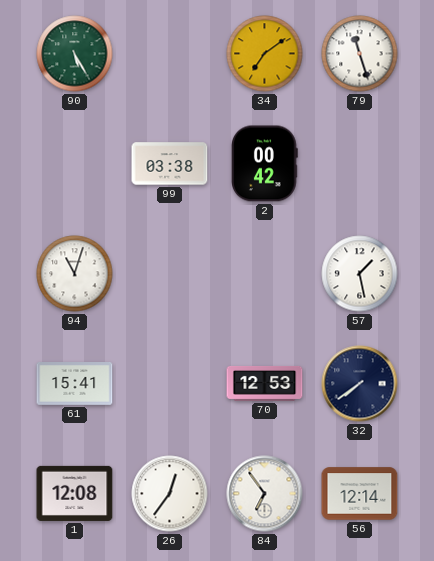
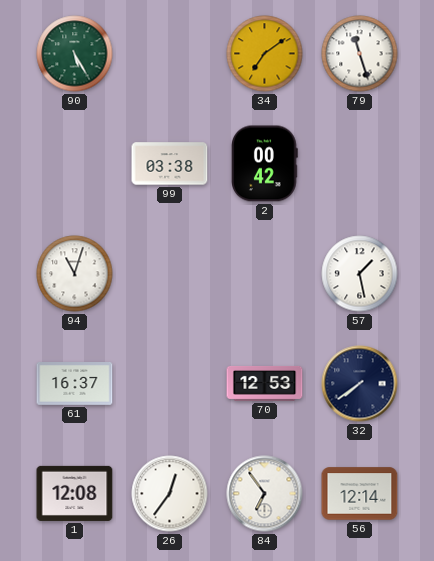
61: 15:41 -> 16:37 (75, 384)
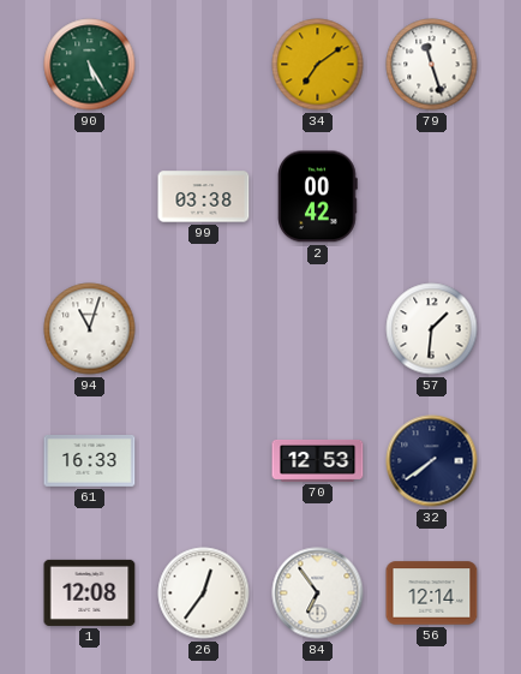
57: 1:28 -> 1:31 (432, 329)
61: 16:37 -> 16:33 (90, 461)
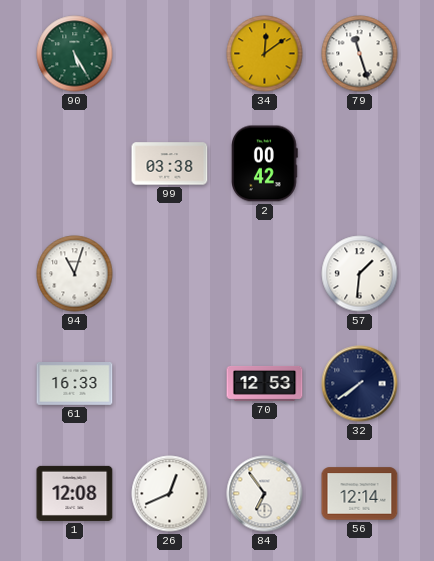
34: 7:09 -> 12:09 (265, 54)
26: 12:36 -> 12:41 (170, 494)
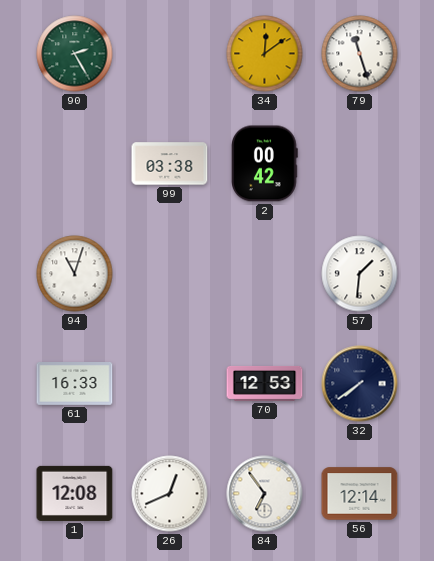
90: 5:25 -> 2:25 (75, 54)
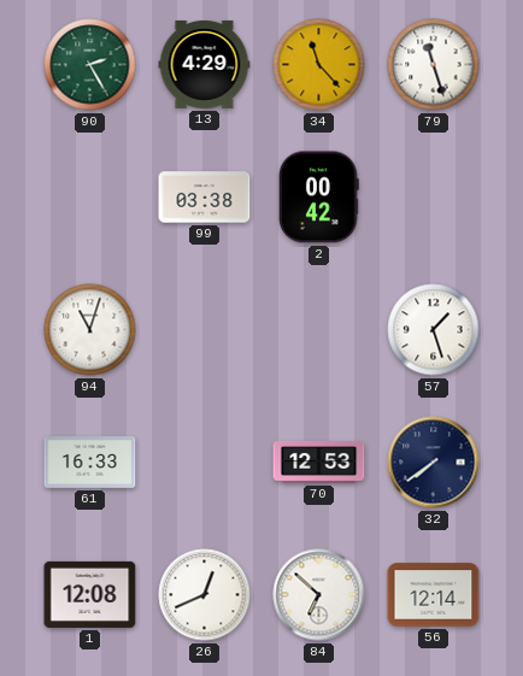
13: none -> 4:29 (205, 64)
34: 12:09 -> 11:23 (319, 65)
57: 1:31 -> 1:27 (434, 330)
84: 6:54 -> 6:52 (319, 595)
